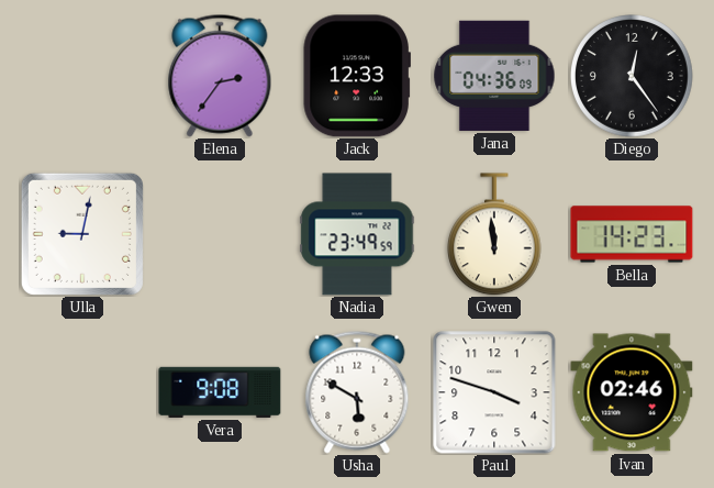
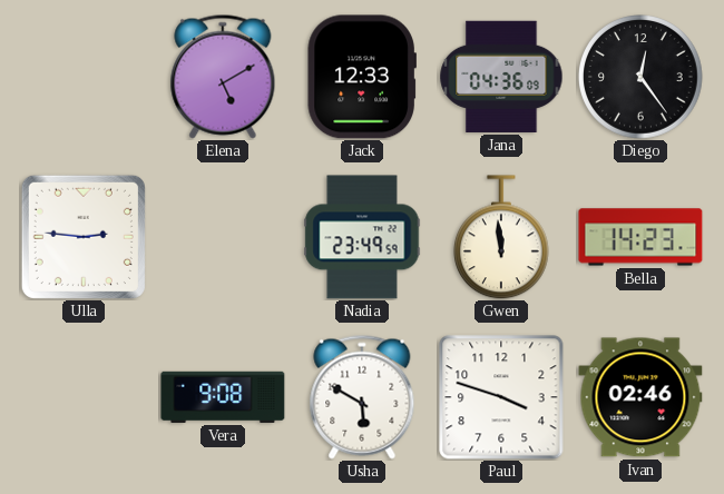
Elena: 2:36 -> 5:10 (223, 77)
Ulla: 9:02 -> 2:46 (84, 237)
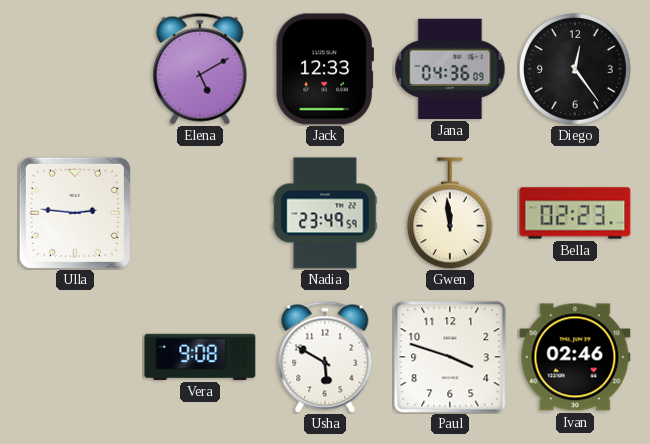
Bella: 14:23 -> 02:23 (575, 213)
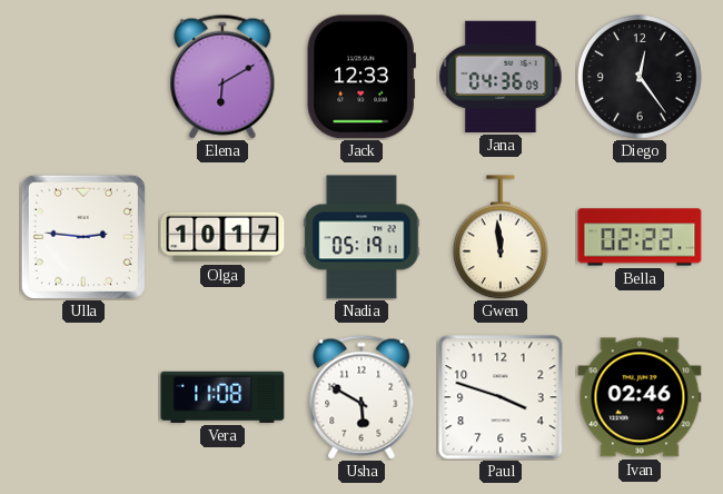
Elena: 5:10 -> 6:10 (222, 77)
Olga: none -> 10:17 (222, 237)
Nadia: 23:49 -> 05:19 (361, 237)
Bella: 02:23 -> 02:22 (640, 237)
Vera: 9:08 -> 11:08 (222, 397)
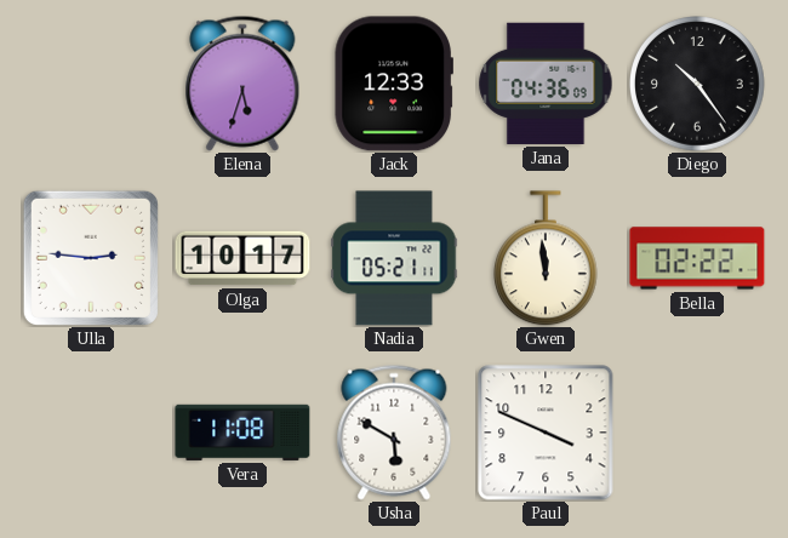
Elena: 6:10 -> 5:33 (242, 84)
Diego: 12:24 -> 10:24 (698, 85)
Nadia: 05:19 -> 05:21 (394, 258)
Paul: 3:48 -> 3:49 (546, 433)
Ivan: 02:46 -> none (640, 397)
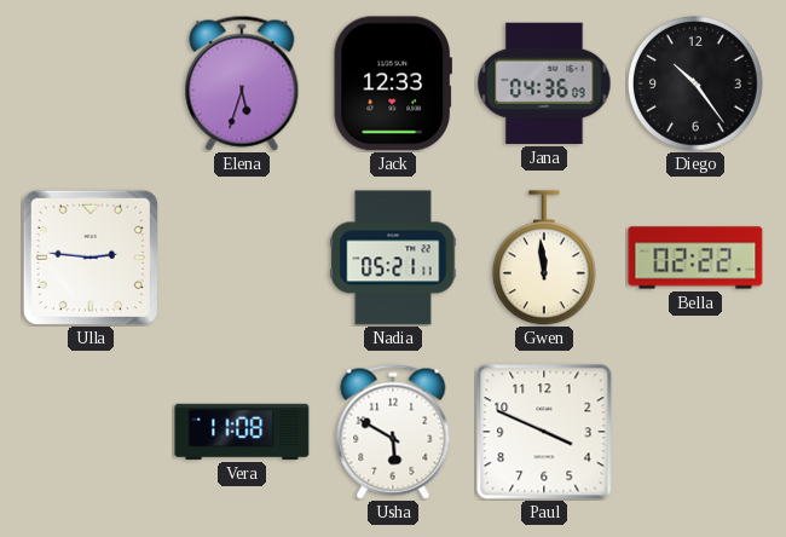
Olga: 10:17 -> none (242, 258)
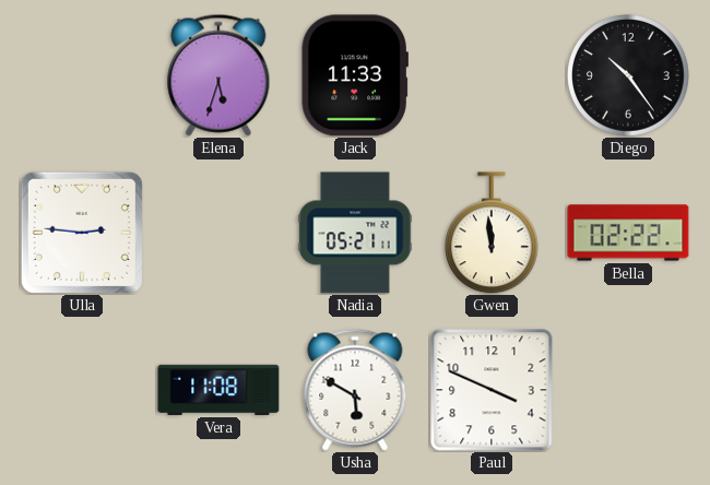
Jack: 12:33 -> 11:33 (355, 75)
Jana: 04:36 -> none (544, 83)
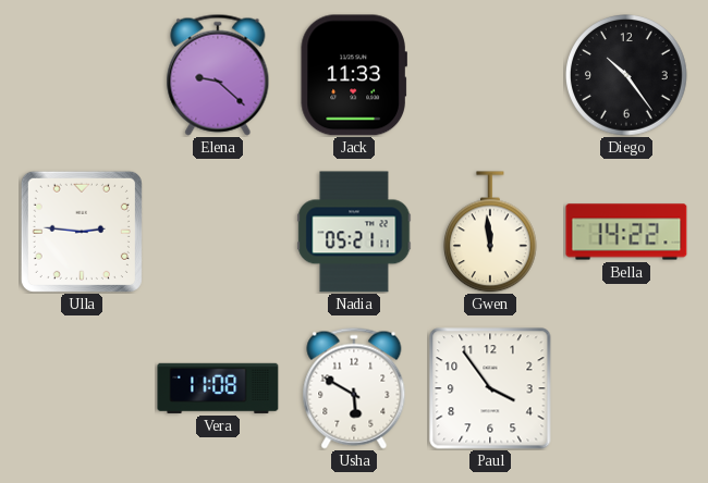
Elena: 5:33 -> 9:22 (218, 75)
Bella: 02:22 -> 14:22 (626, 232)
Paul: 3:49 -> 3:54 (490, 388)
